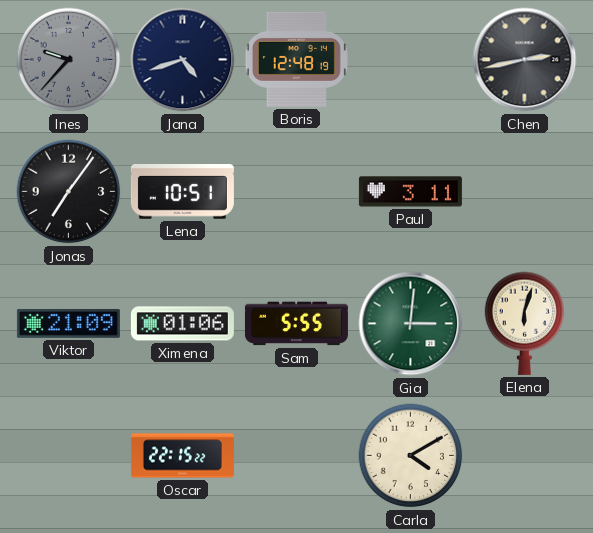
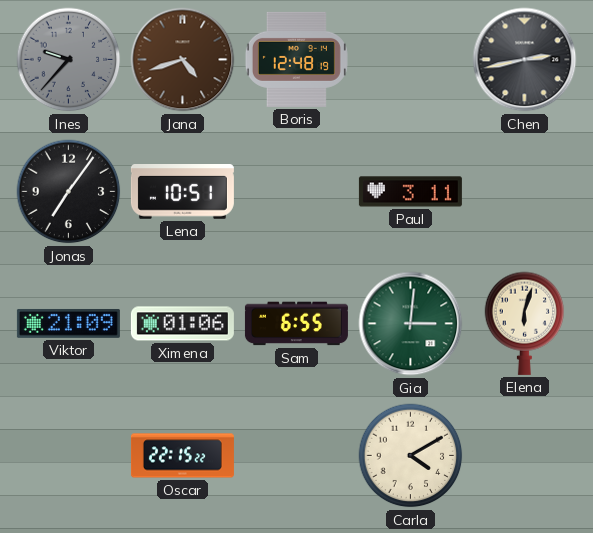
Jana dial: navy -> brown (183, 60)
Sam: 5:55 -> 6:55 (296, 324)
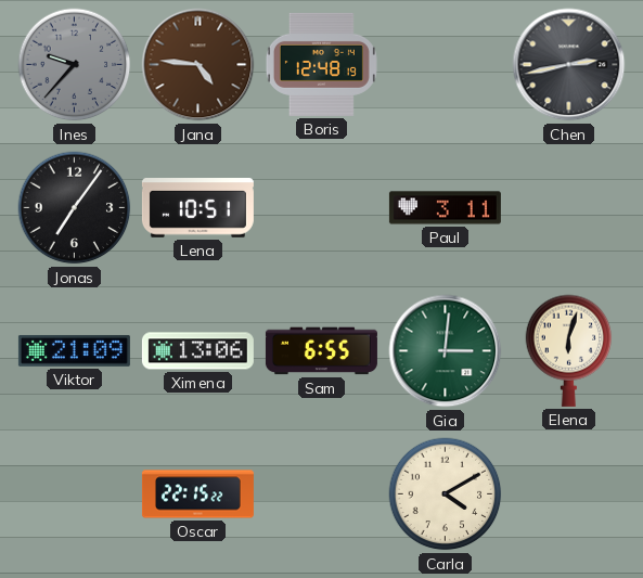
Jana: 4:42 -> 4:46 (198, 65)
Ximena: 01:06 -> 13:06 (197, 351)
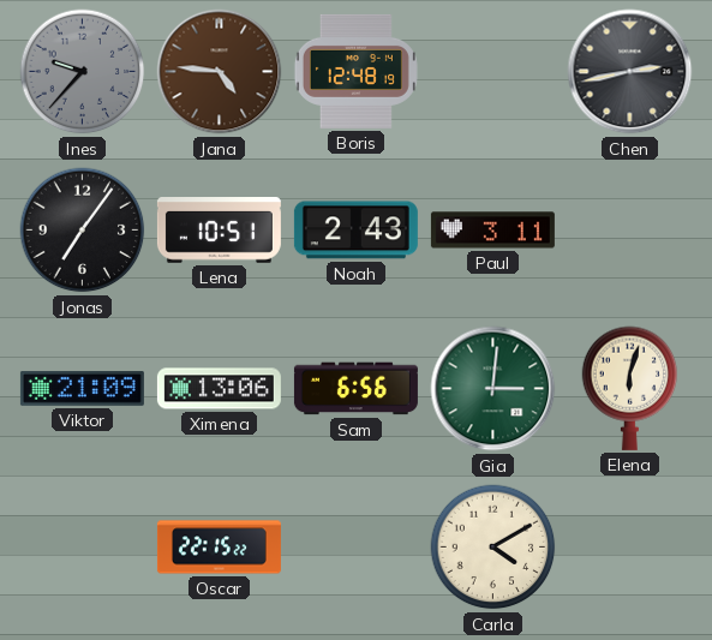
Noah: none -> 2:43 (355, 231)
Sam: 6:55 -> 6:56 (355, 389)
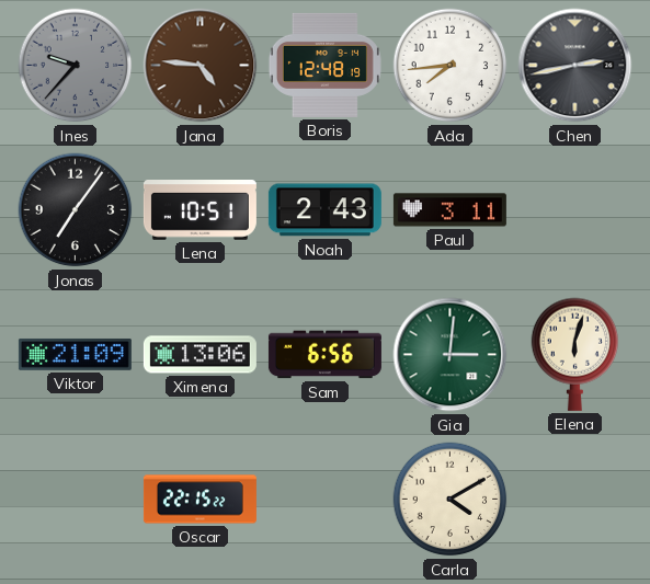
Ada: none -> 7:44 (451, 66)
